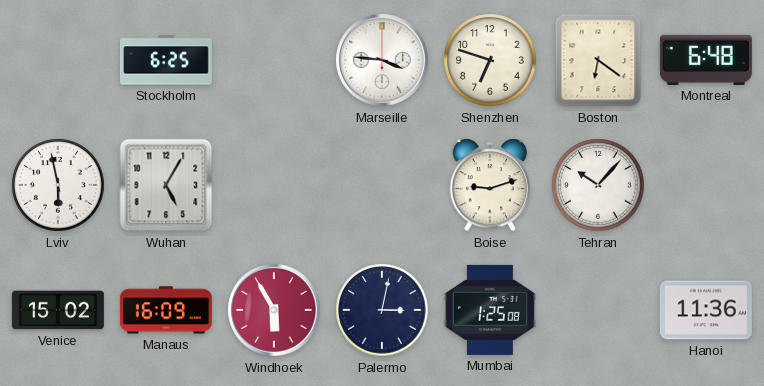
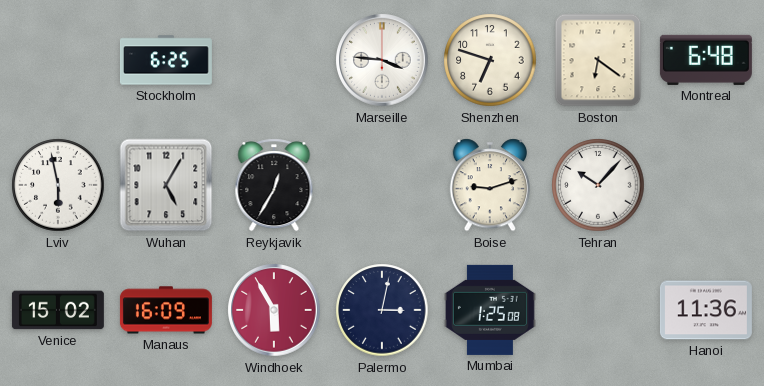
Reykjavik: none -> 12:35 (274, 185)
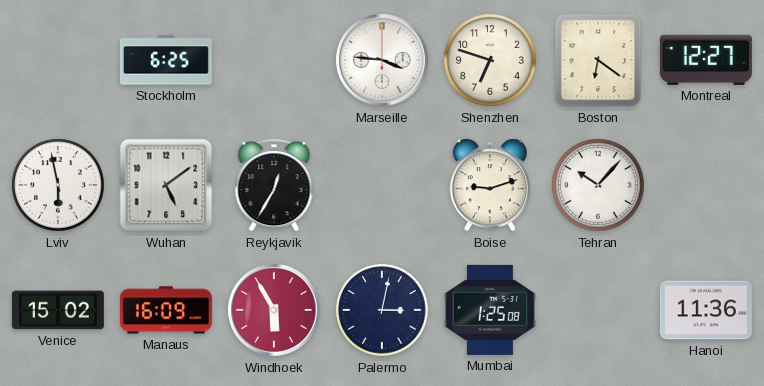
Montreal: 6:48 -> 12:27 (706, 60)
Wuhan: 5:05 -> 5:09 (166, 185)
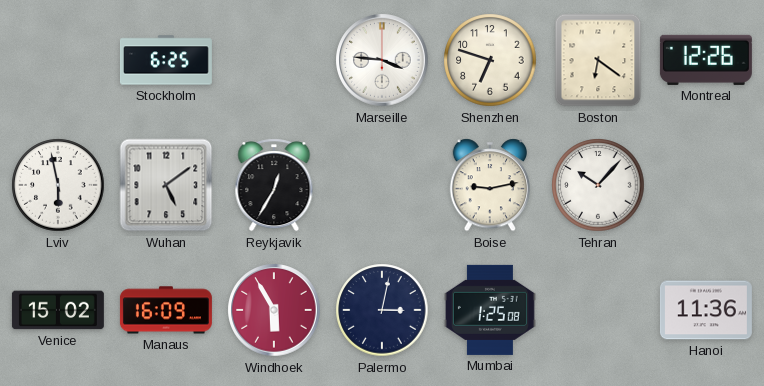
Montreal: 12:27 -> 12:26 (706, 60)
Boise: 9:12 -> 9:13 (489, 185)
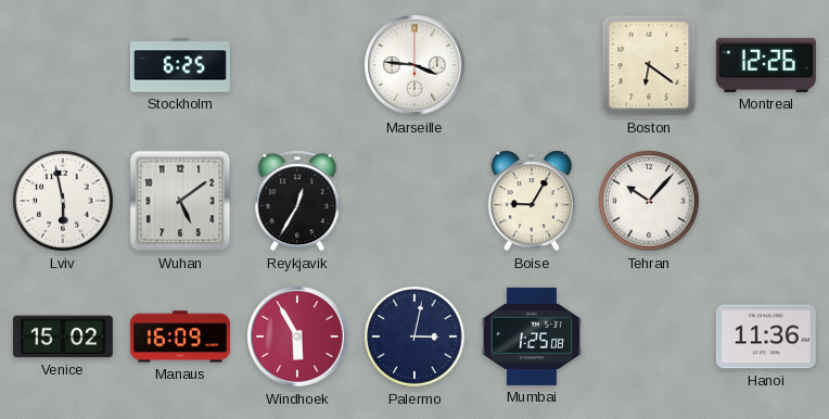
Shenzhen: 6:48 -> none (490, 60)
Boise: 9:13 -> 9:05 (531, 201)
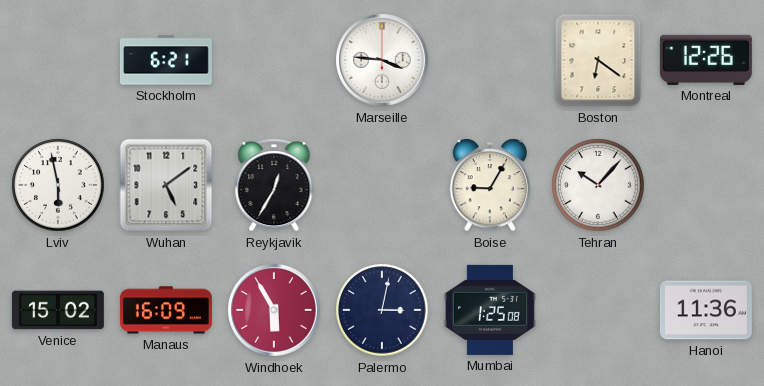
Stockholm: 6:25 -> 6:21 (166, 60)
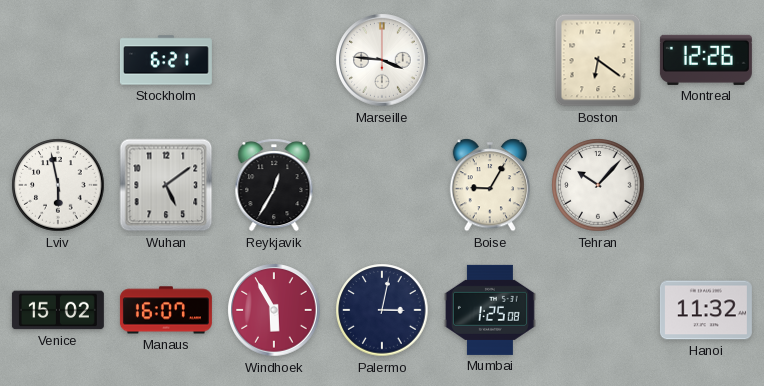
Manaus: 16:09 -> 16:07 (166, 310)
Hanoi: 11:36 -> 11:32 (706, 310)
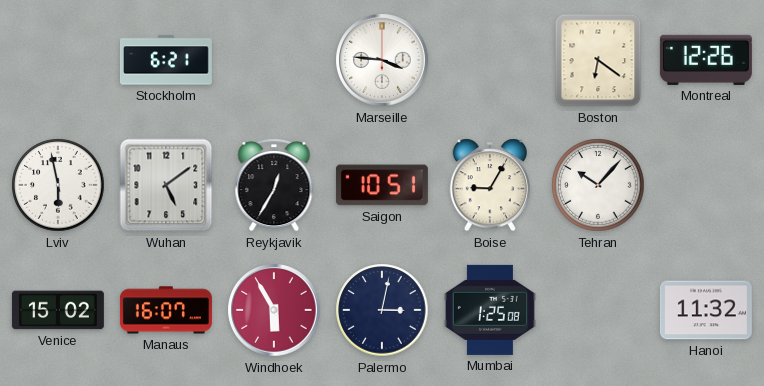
Saigon: none -> 10:51 (382, 185)
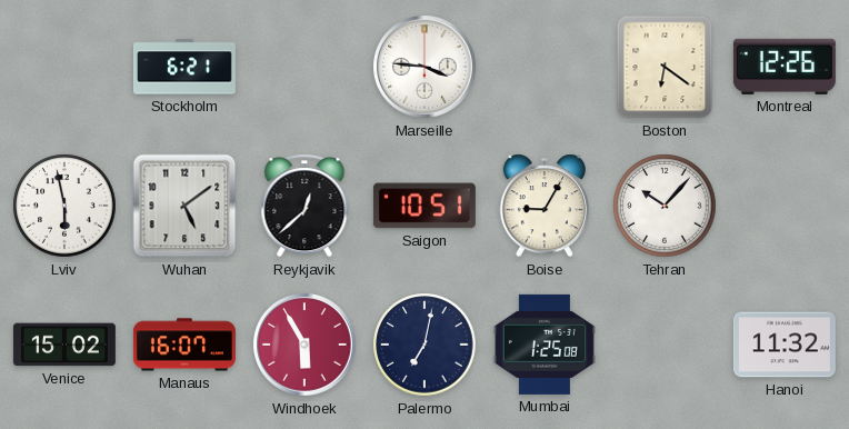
Reykjavik: 12:35 -> 12:38 (304, 206)
Palermo: 3:02 -> 7:02 (425, 345)
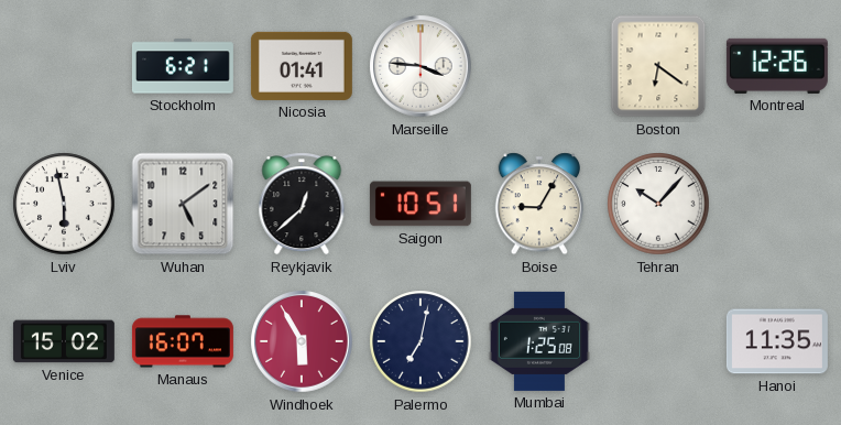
Nicosia: none -> 01:41 (302, 66)
Hanoi: 11:32 -> 11:35 (777, 341)
